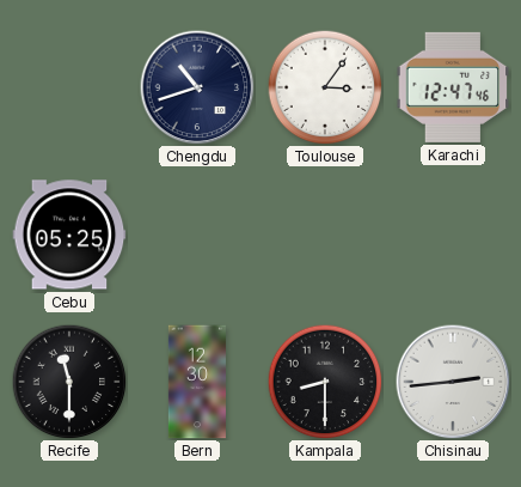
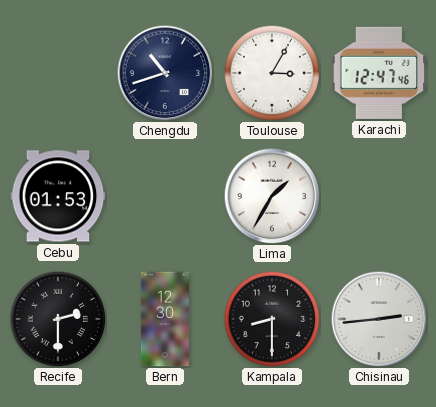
Toulouse: 3:06 -> 3:05 (272, 73)
Cebu: 05:25 -> 01:53 (58, 196)
Lima: none -> 1:35 (272, 196)
Recife: 11:30 -> 2:30 (58, 319)
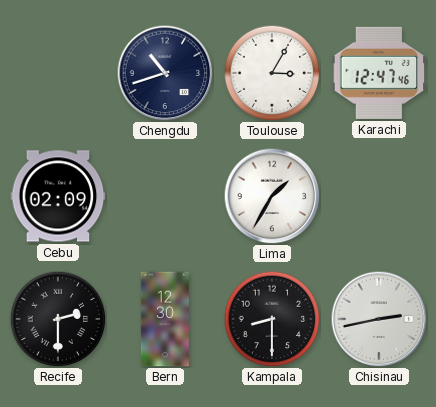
Cebu: 01:53 -> 02:09 (58, 196)
Chisinau: 2:44 -> 2:43 (379, 319)
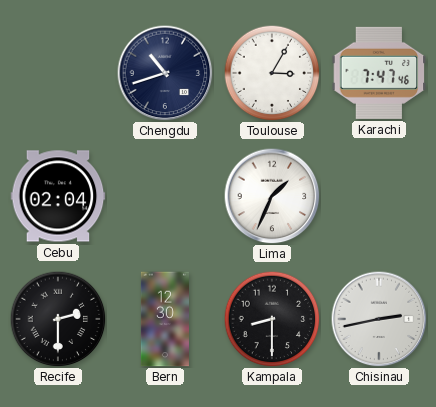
Karachi: 12:47 -> 7:47 (379, 73)
Cebu: 02:09 -> 02:04 (58, 196)
Lima: 1:35 -> 1:34 (272, 196)
